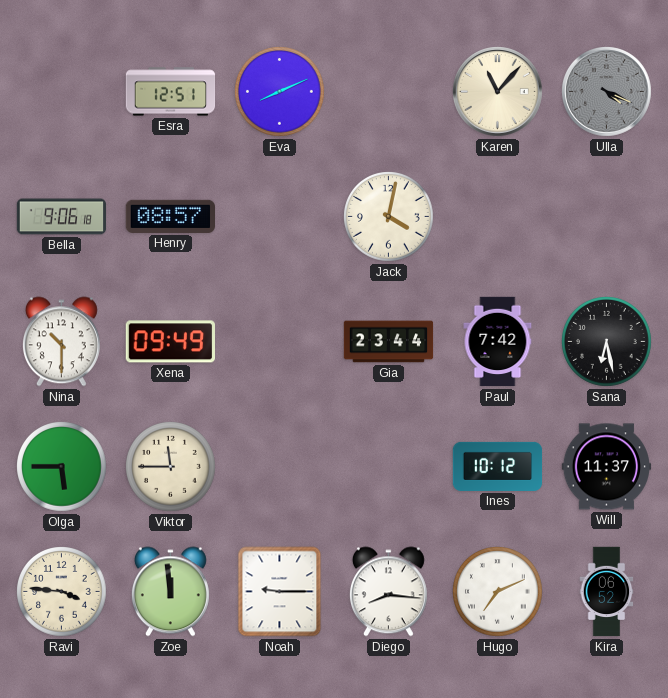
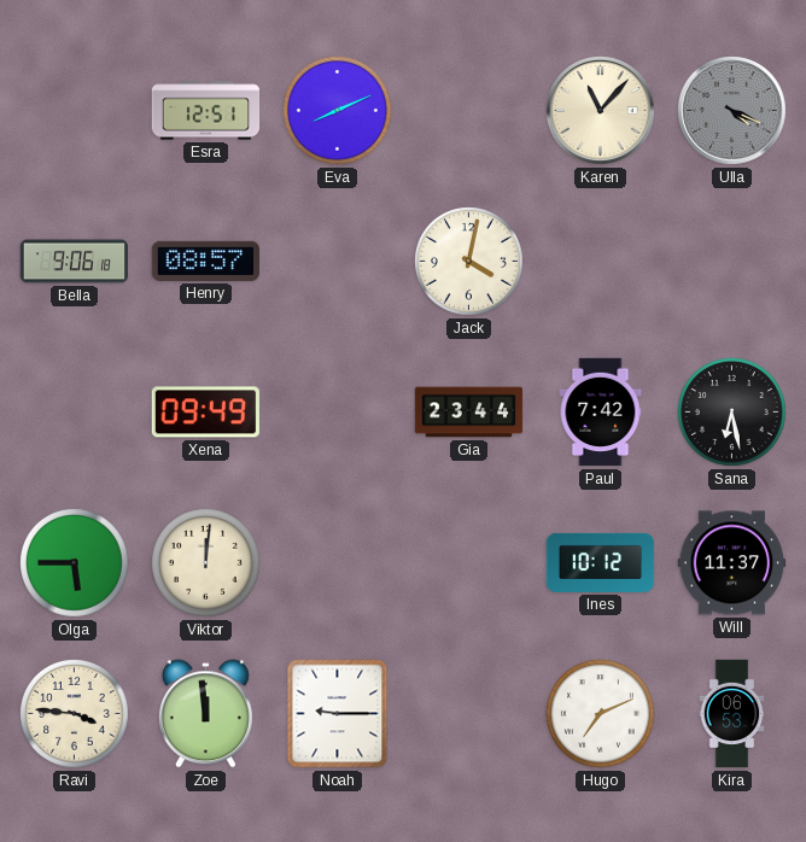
Nina: 10:30 -> none (61, 342)
Viktor: 11:45 -> 12:01 (206, 563)
Diego: 8:16 -> none (388, 592)
Kira: 06:52 -> 06:53 (732, 714)
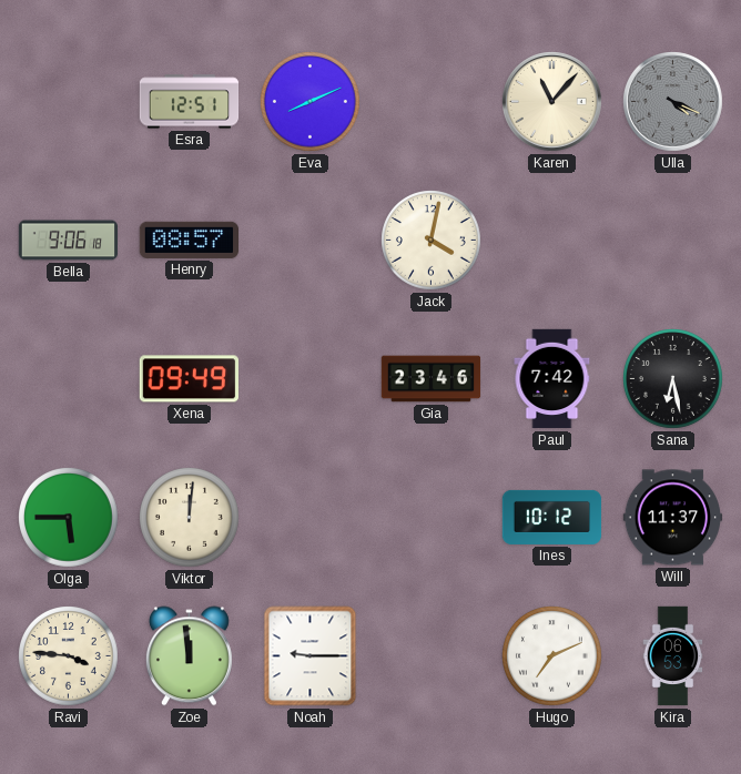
Gia: 23:44 -> 23:46 (432, 379)
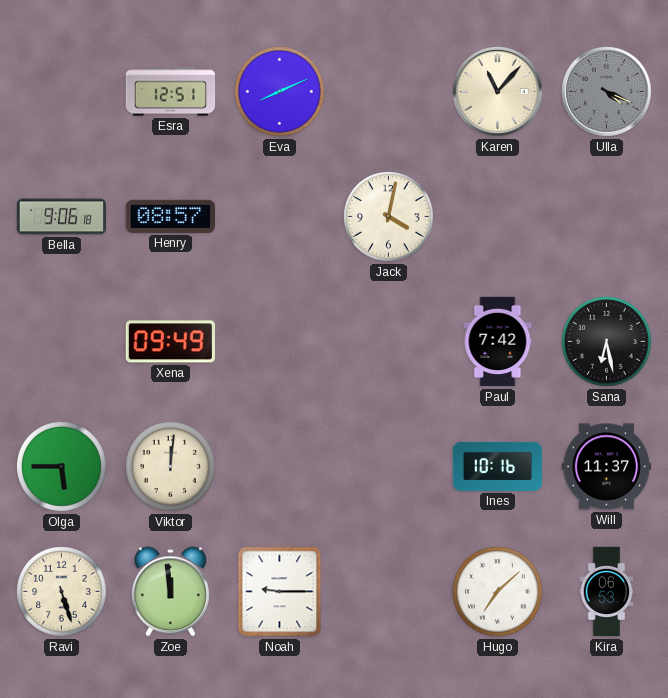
Gia: 23:46 -> none (432, 379)
Ines: 10:12 -> 10:16 (498, 466)
Ravi: 3:46 -> 5:27 (62, 592)
Hugo: 7:11 -> 7:08 (498, 592)
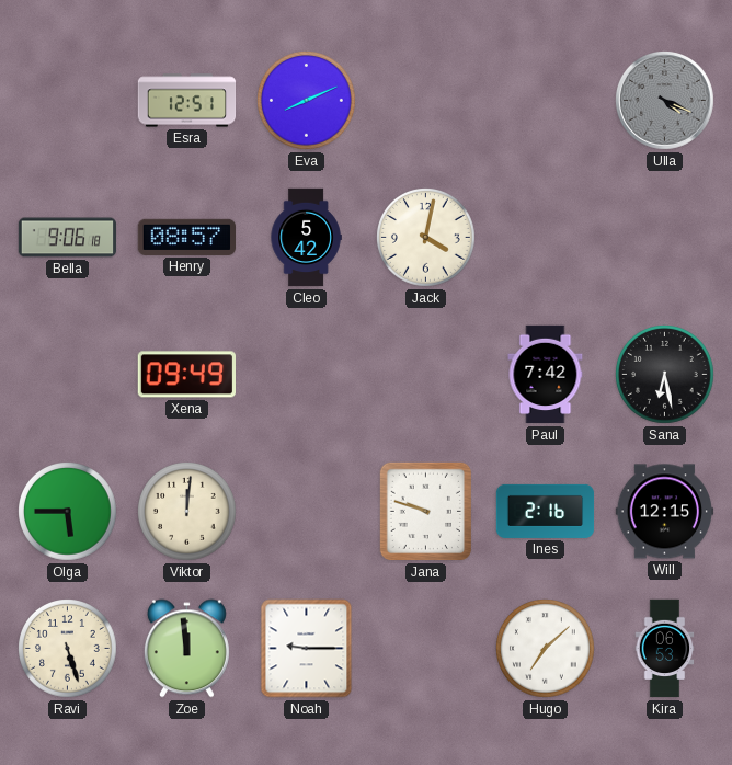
Karen: 11:07 -> none (498, 92)
Cleo: none -> 5:42 (306, 238)
Jana: none -> 9:48 (426, 512)
Ines: 10:16 -> 2:16 (546, 511)
Will: 11:37 -> 12:15 (665, 512)
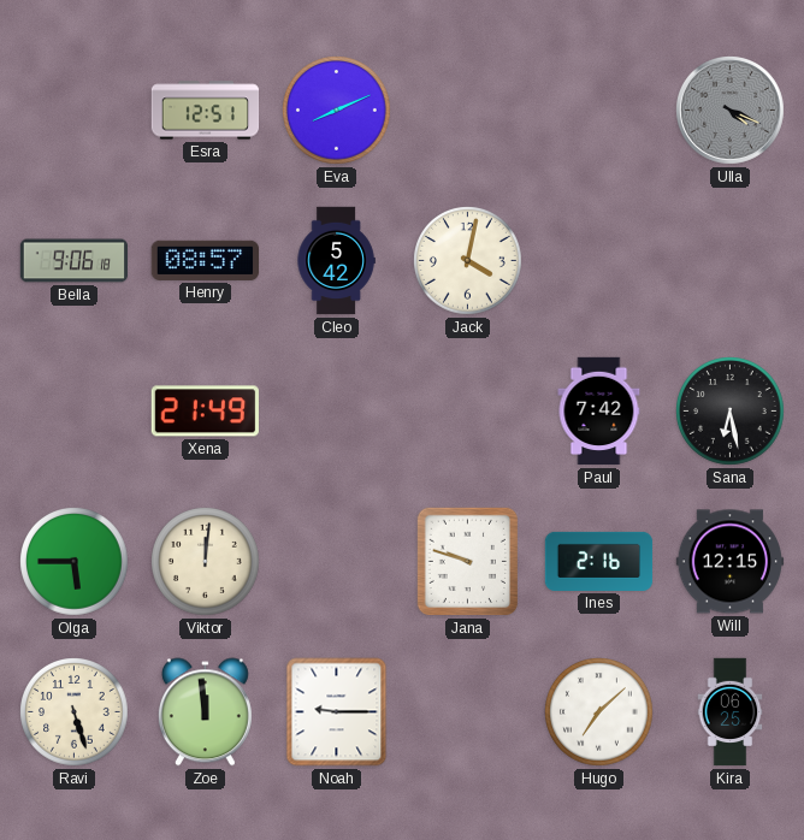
Xena: 09:49 -> 21:49 (205, 412)
Kira: 06:53 -> 06:25 (731, 712)
